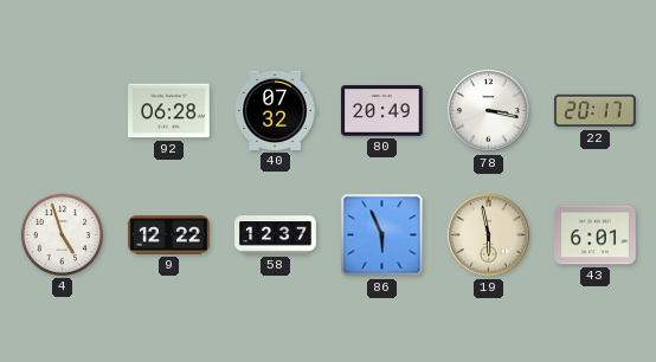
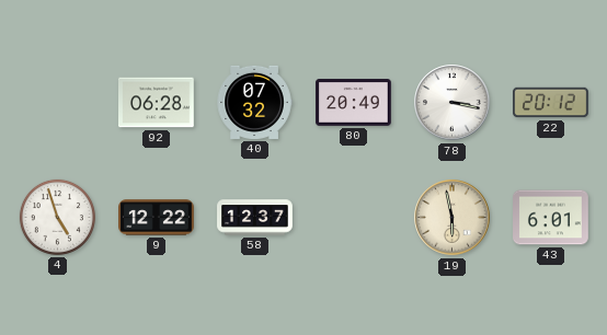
22: 20:17 -> 20:12 (551, 103)
86: 5:56 -> none (382, 235)
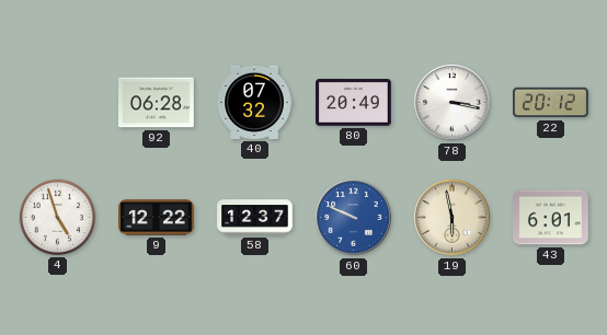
60: none -> 9:49 (354, 218)
